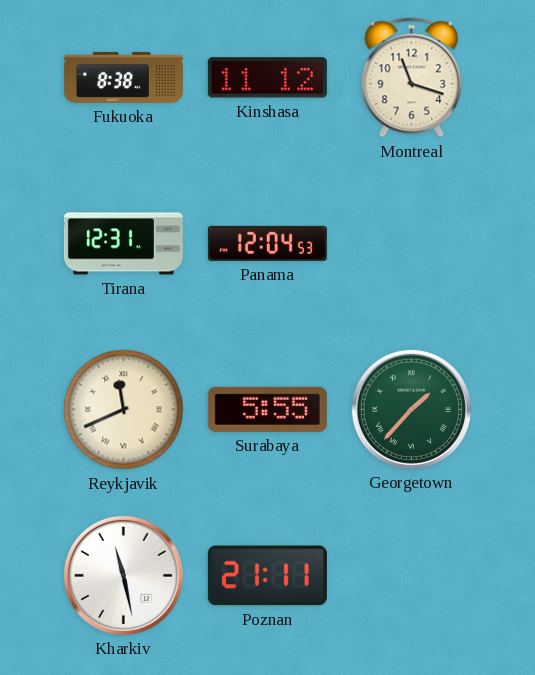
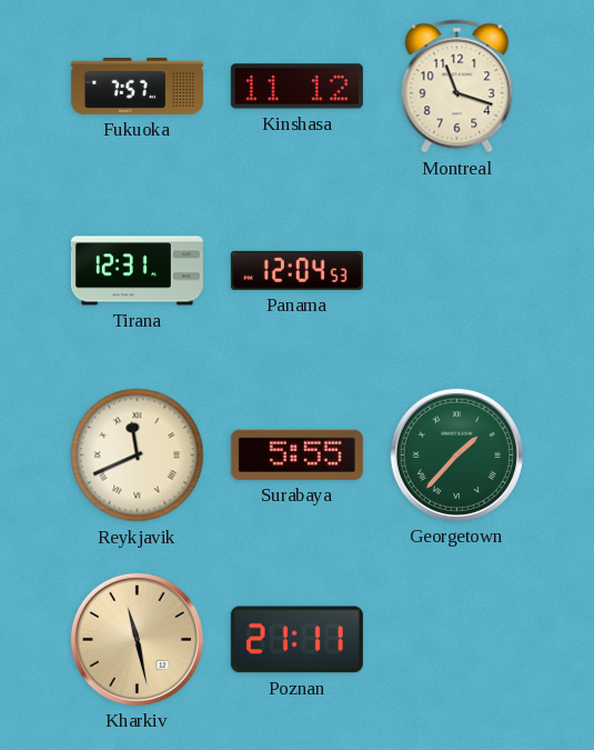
Fukuoka: 8:38 -> 7:57 (137, 86)
Kharkiv dial: white -> champagne (137, 639)
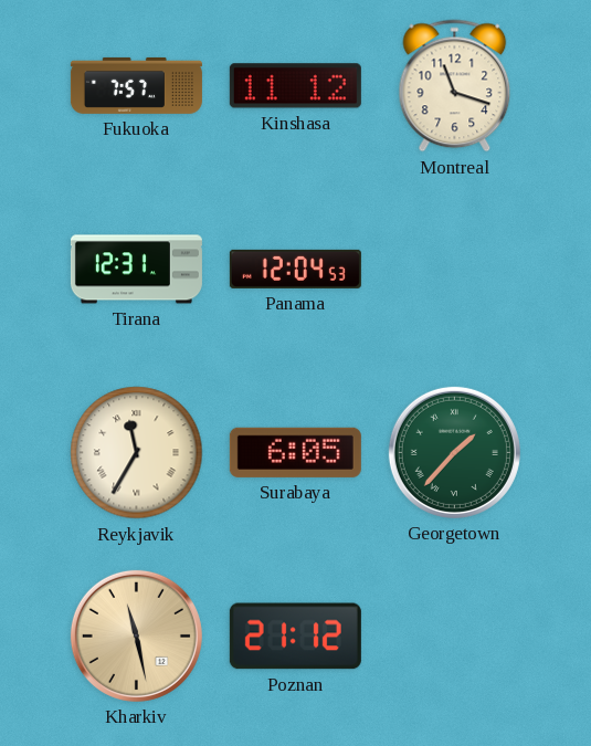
Reykjavik: 11:41 -> 11:35 (137, 453)
Surabaya: 5:55 -> 6:05 (295, 452)
Poznan: 21:11 -> 21:12 (295, 637)
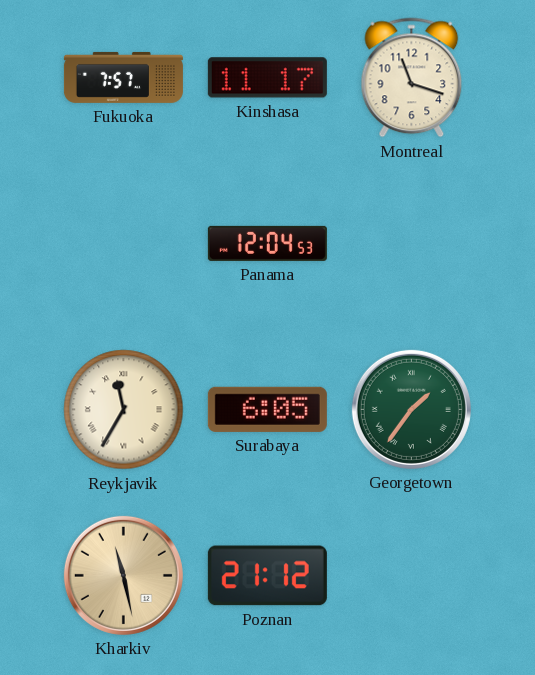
Kinshasa: 11:12 -> 11:17 (267, 78)
Tirana: 12:31 -> none (136, 270)
Georgetown: 1:37 -> 1:36 (411, 409)
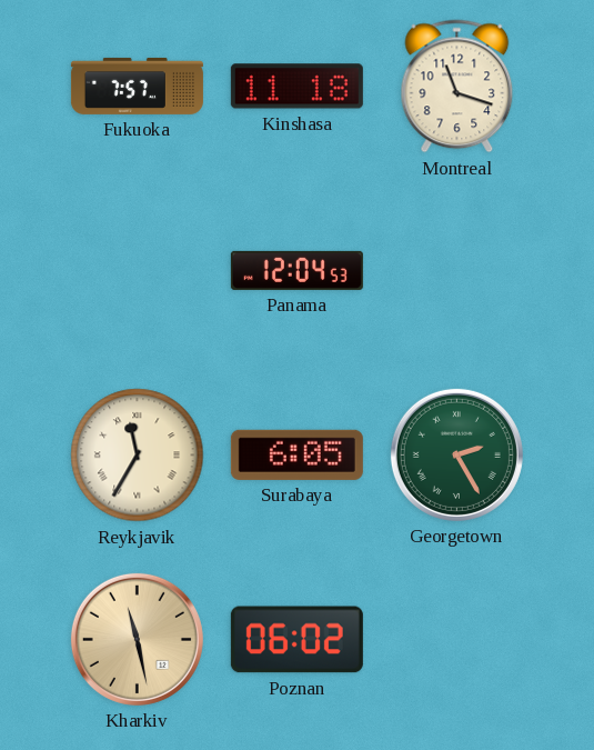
Kinshasa: 11:17 -> 11:18 (296, 87)
Georgetown: 1:36 -> 2:25 (456, 454)
Poznan: 21:12 -> 06:02 (296, 640)
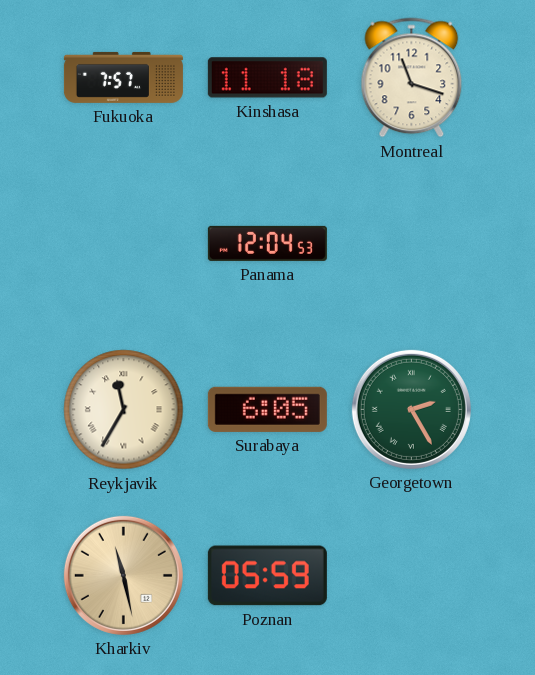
Poznan: 06:02 -> 05:59 (267, 576)
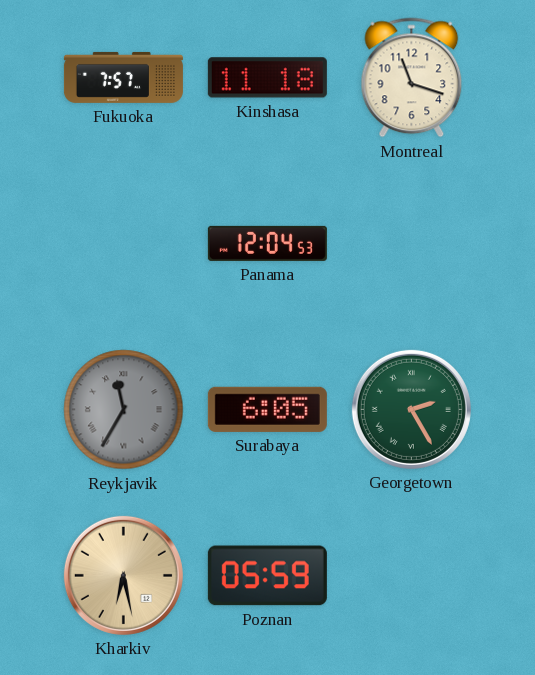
Reykjavik dial: cream -> grey (124, 410)
Kharkiv: 11:28 -> 6:28 (123, 575)
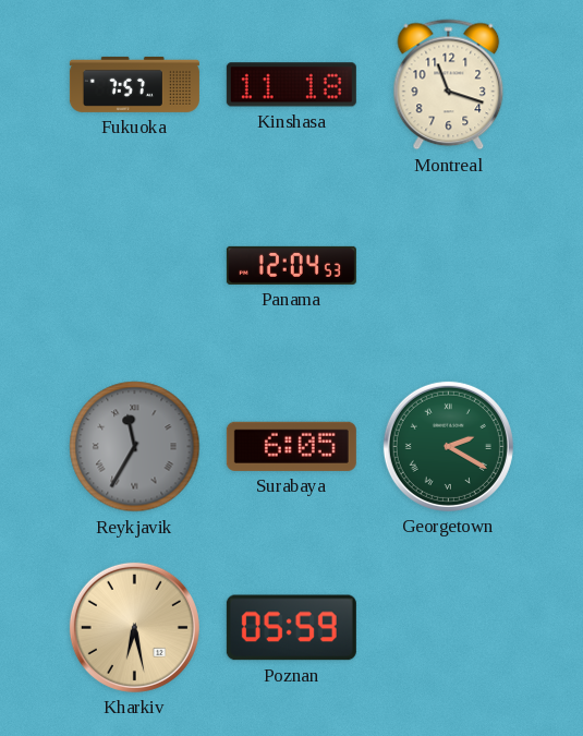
Georgetown: 2:25 -> 2:20 (448, 446)
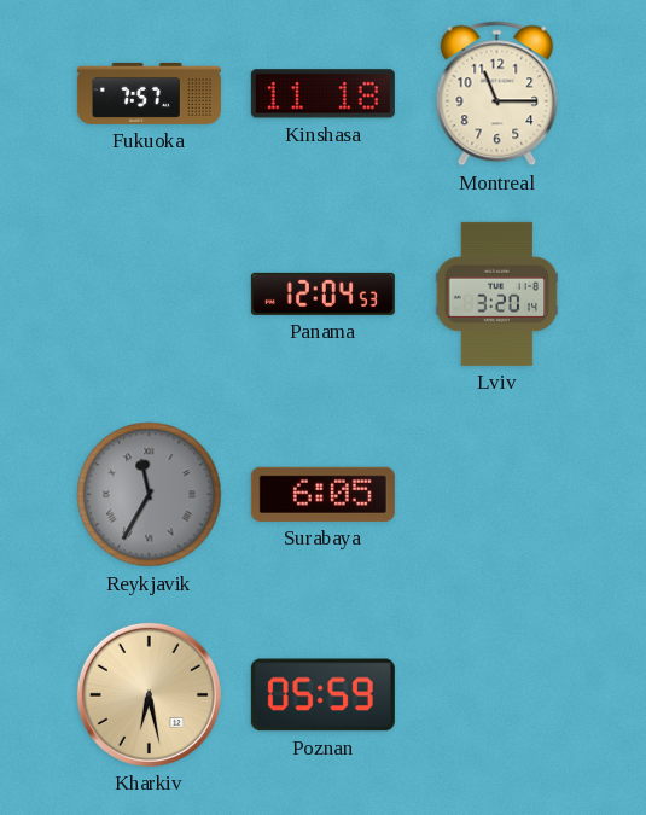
Montreal: 11:18 -> 11:15 (497, 94)
Lviv: none -> 3:20 (497, 293)
Georgetown: 2:20 -> none (448, 446)
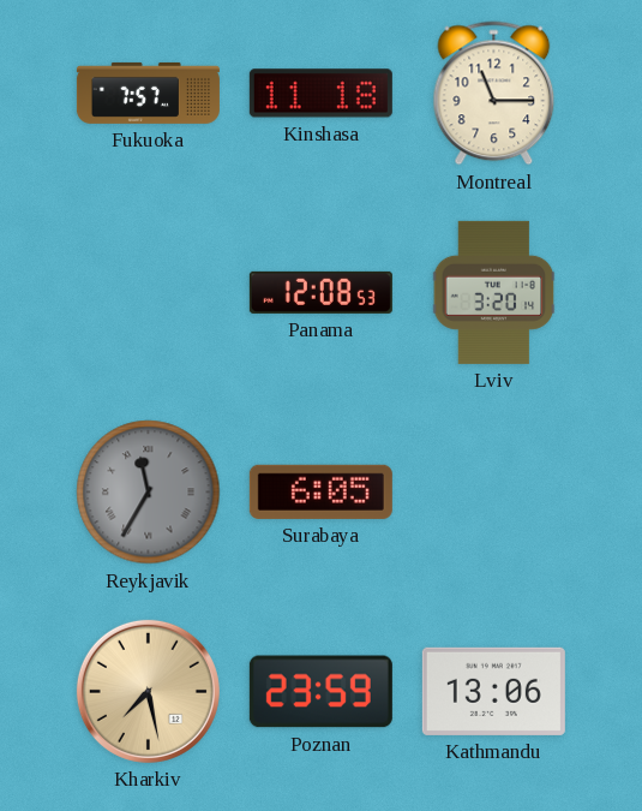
Panama: 12:04 -> 12:08 (320, 292)
Kharkiv: 6:28 -> 7:28 (148, 691)
Poznan: 05:59 -> 23:59 (320, 692)
Kathmandu: none -> 13:06 (493, 691)
